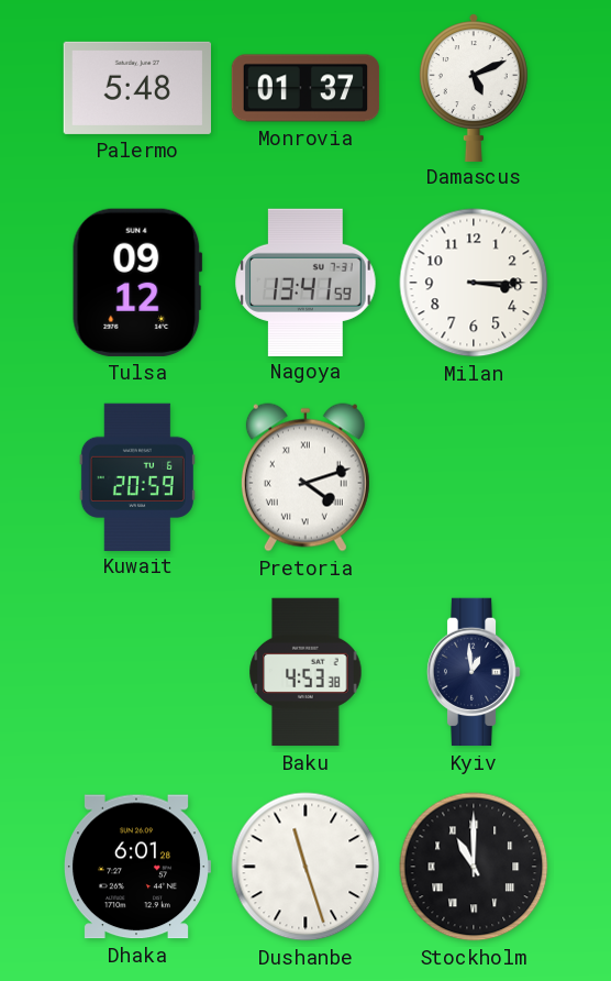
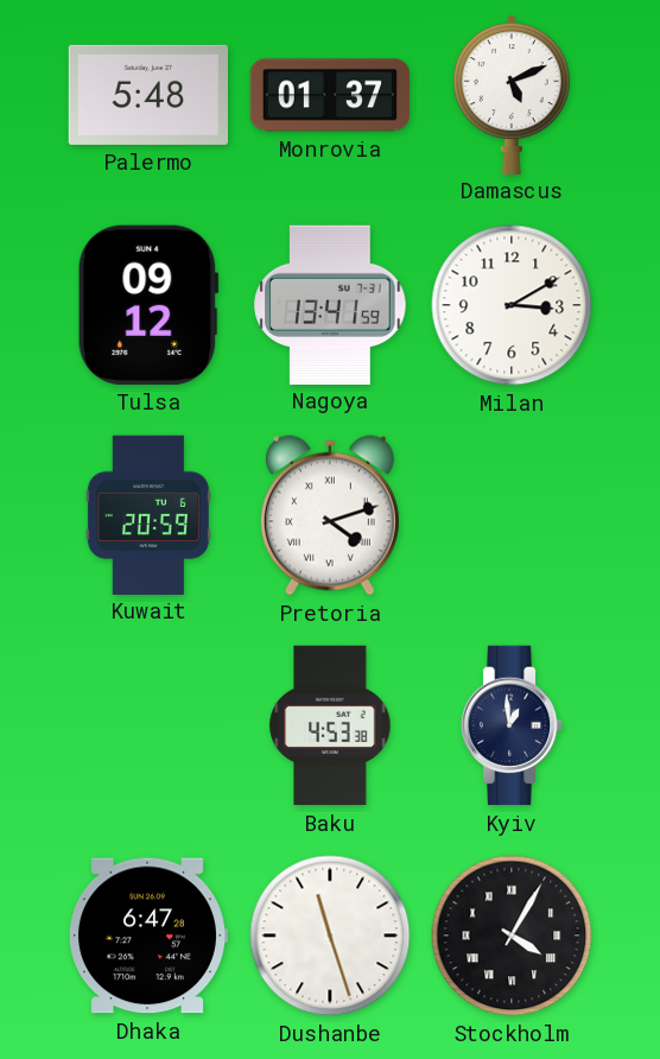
Milan: 3:15 -> 3:10 (512, 305)
Dhaka: 6:01 -> 6:47 (147, 936)
Stockholm: 11:00 -> 4:05 (512, 936)
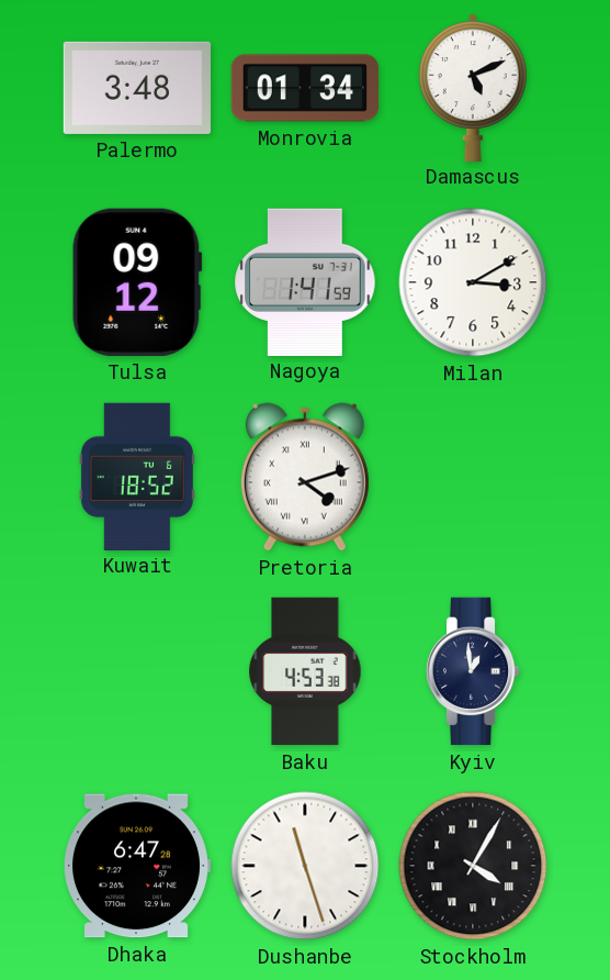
Palermo: 5:48 -> 3:48 (136, 88)
Monrovia: 01:37 -> 01:34 (305, 88)
Nagoya: 13:41 -> 1:41 (305, 281)
Kuwait: 20:59 -> 18:52 (137, 476)
